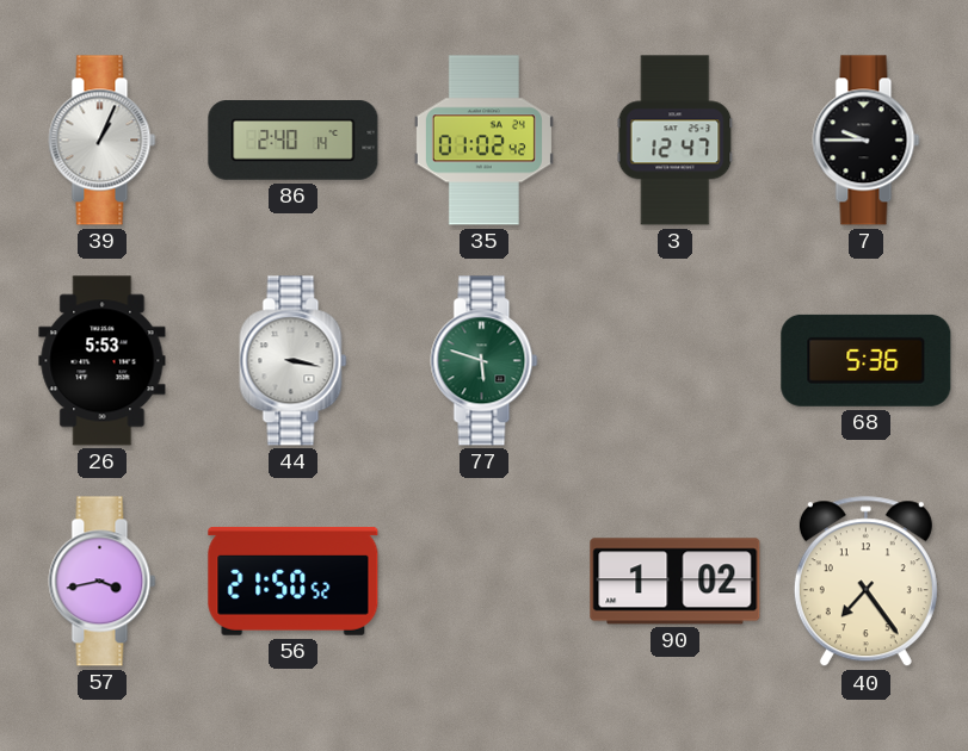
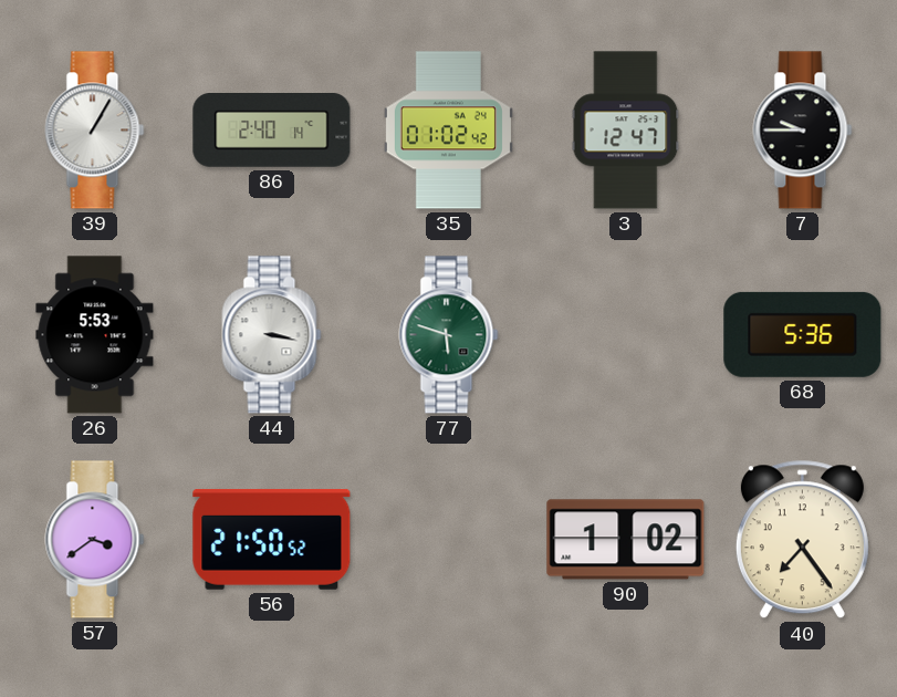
39: 1:04 -> 1:05 (95, 131)
57: 3:43 -> 3:39 (95, 540)
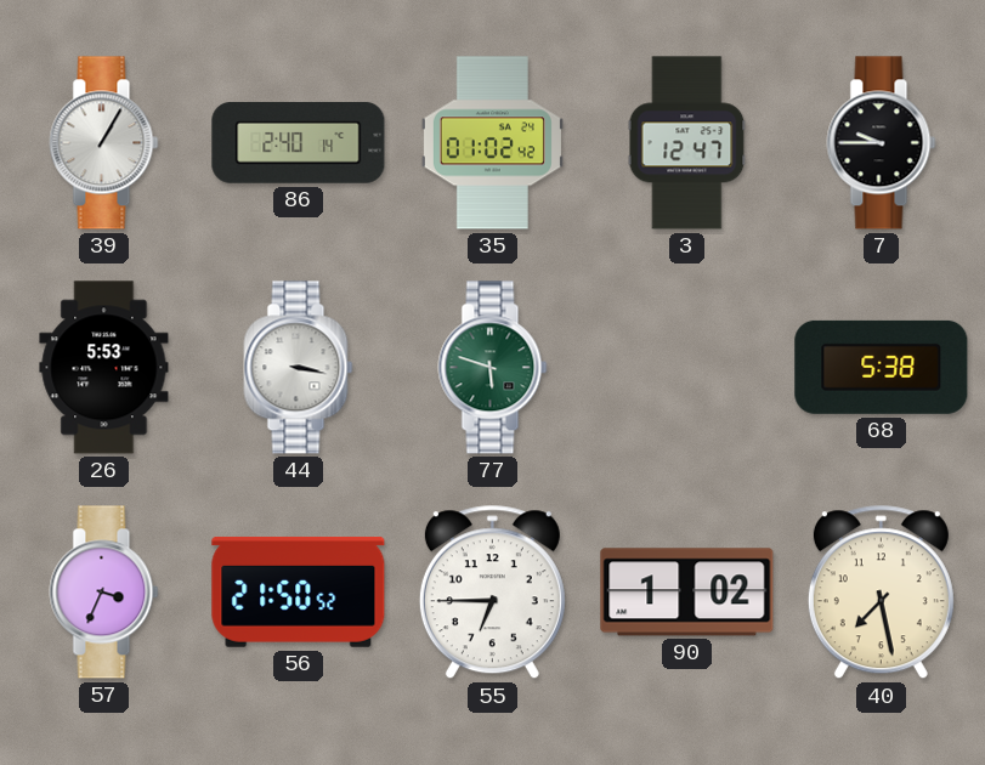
68: 5:36 -> 5:38 (882, 367)
57: 3:39 -> 3:34 (104, 593)
55: none -> 6:45 (492, 593)
40: 7:24 -> 7:28 (881, 593)
